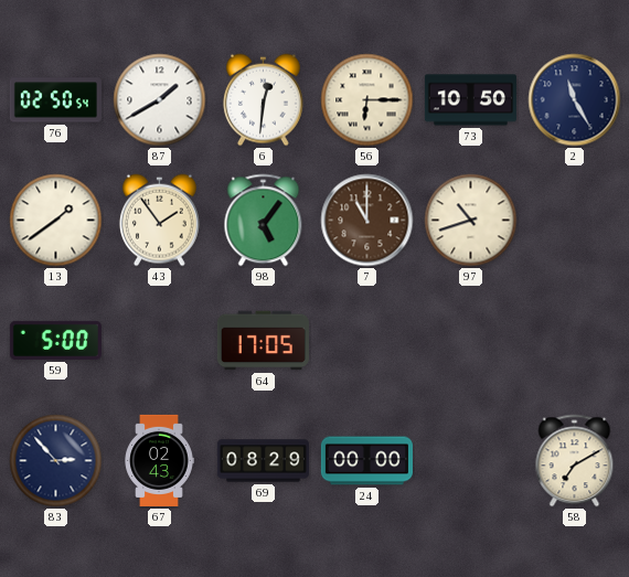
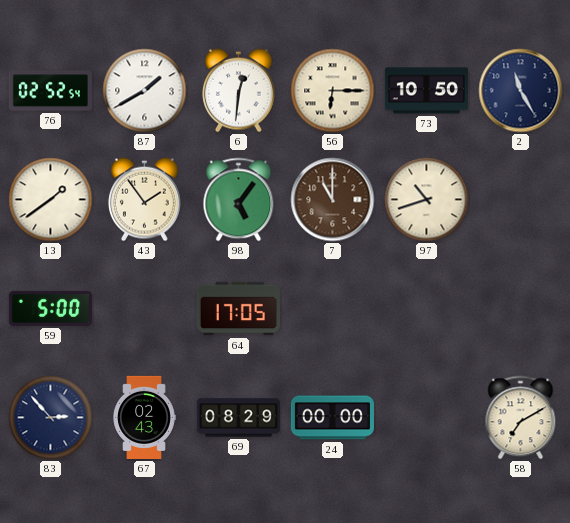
76: 02:50 -> 02:52 (50, 91)
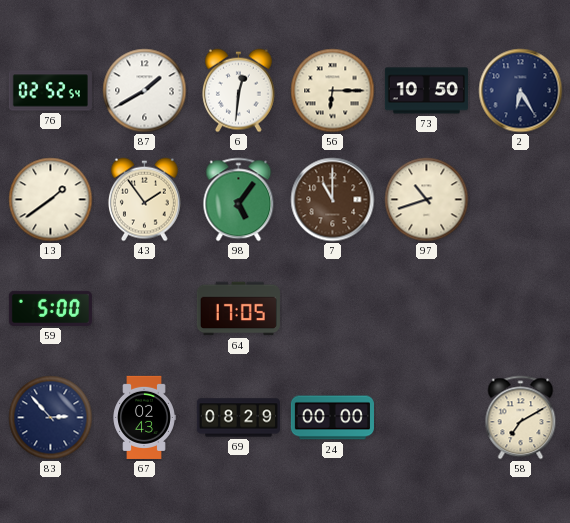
2: 11:25 -> 6:25 (521, 91)
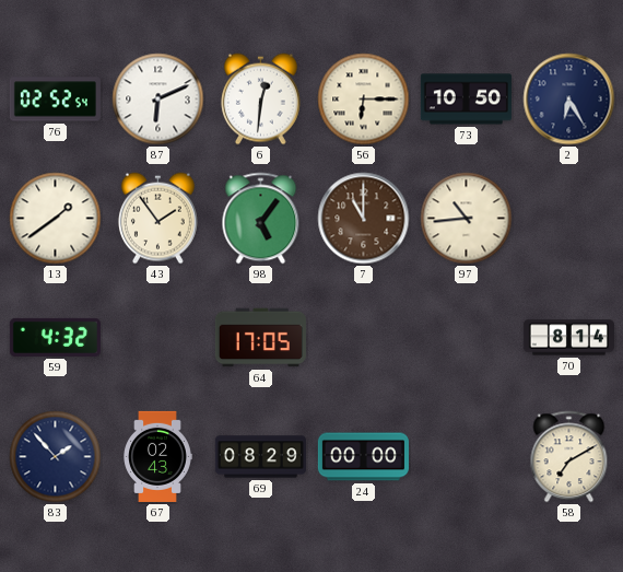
87: 1:40 -> 6:11 (158, 100)
97: 10:42 -> 10:44 (467, 219)
59: 5:00 -> 4:32 (55, 337)
70: none -> 8:14 (568, 338)
83: 2:53 -> 1:53 (56, 457)
